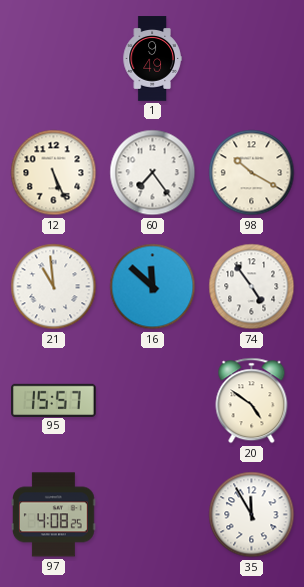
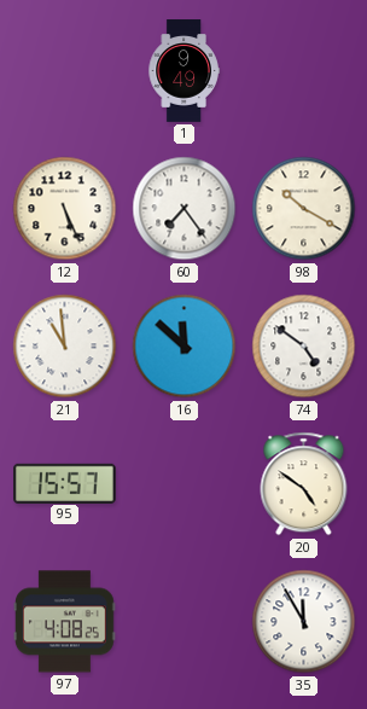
74: 4:54 -> 4:51 (304, 347)
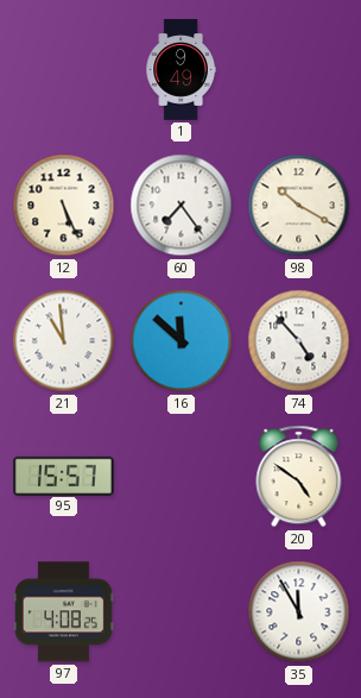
74: 4:51 -> 4:53 (299, 341)
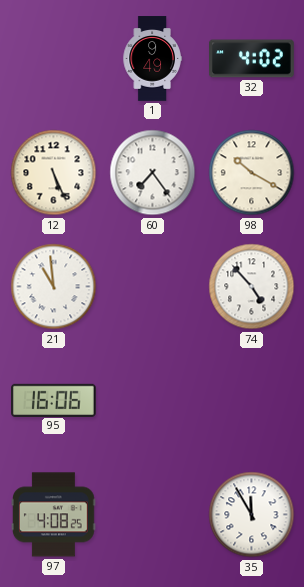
32: none -> 4:02 (252, 59)
16: 11:52 -> none (182, 341)
95: 15:57 -> 16:06 (54, 400)
20: 4:51 -> none (299, 477)
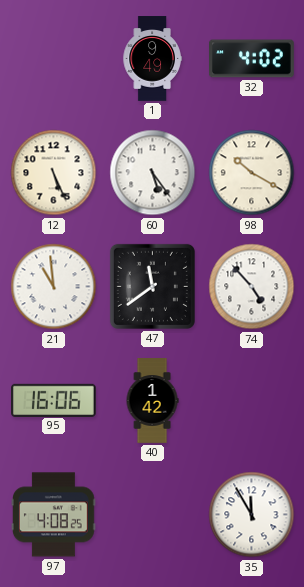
60: 7:24 -> 5:24 (153, 173)
47: none -> 11:39 (152, 286)
40: none -> 1:42 (152, 401)
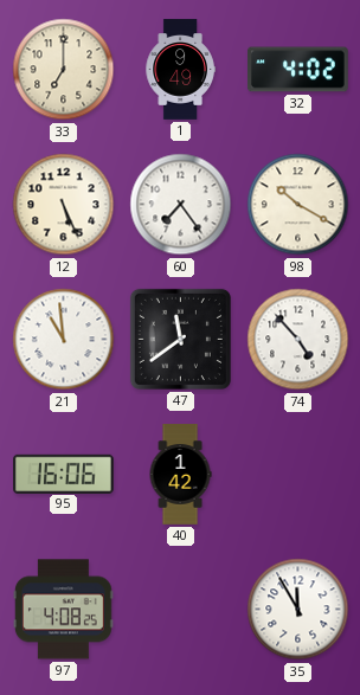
33: none -> 7:00 (64, 70)
60: 5:24 -> 7:24 (181, 205)
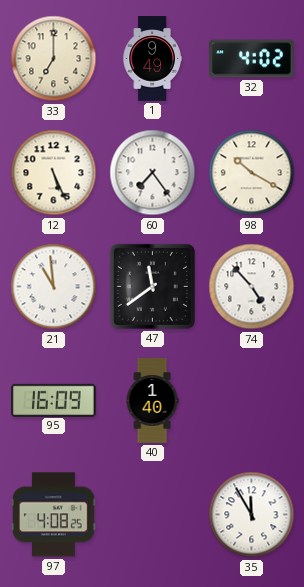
95: 16:06 -> 16:09 (54, 400)
40: 1:42 -> 1:40 (152, 401)
